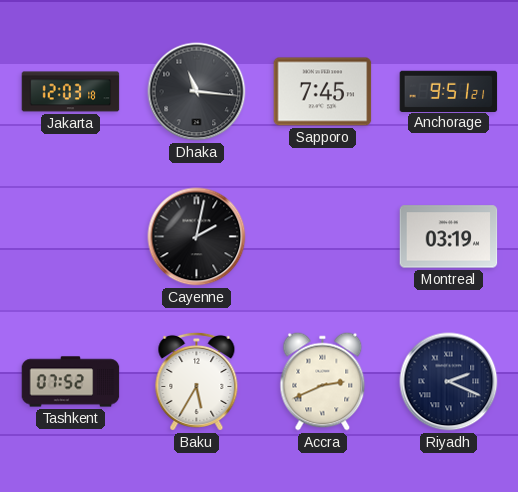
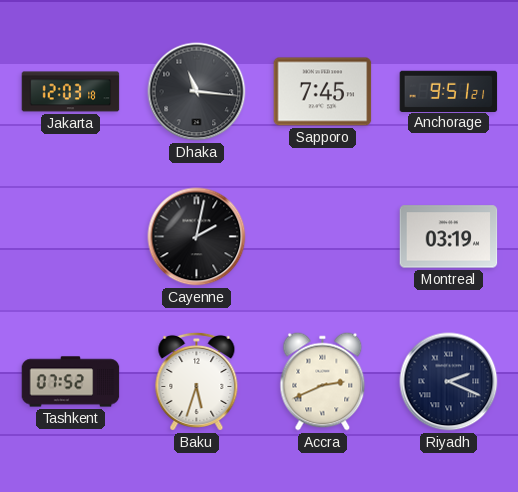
Baku: 5:35 -> 5:33 (197, 381)
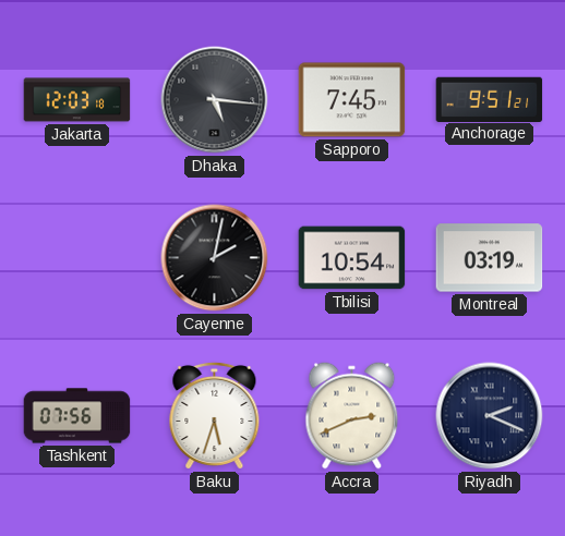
Dhaka: 11:16 -> 5:16 (215, 100)
Tbilisi: none -> 10:54 (352, 258)
Tashkent: 07:52 -> 07:56 (77, 416)
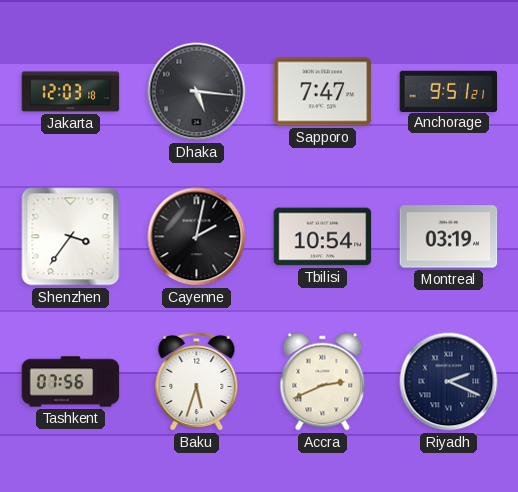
Sapporo: 7:45 -> 7:47 (323, 92)
Shenzhen: none -> 3:36 (71, 237)
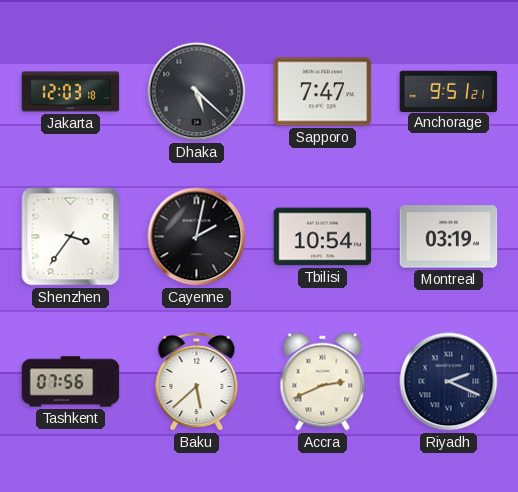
Dhaka: 5:16 -> 5:22 (197, 92)
Baku: 5:33 -> 5:38 (197, 381)
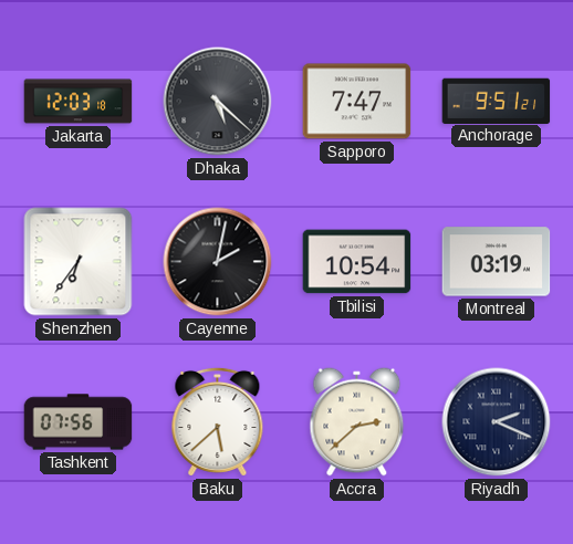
Shenzhen: 3:36 -> 6:36 (79, 262)
Accra: 2:41 -> 2:38 (357, 422)
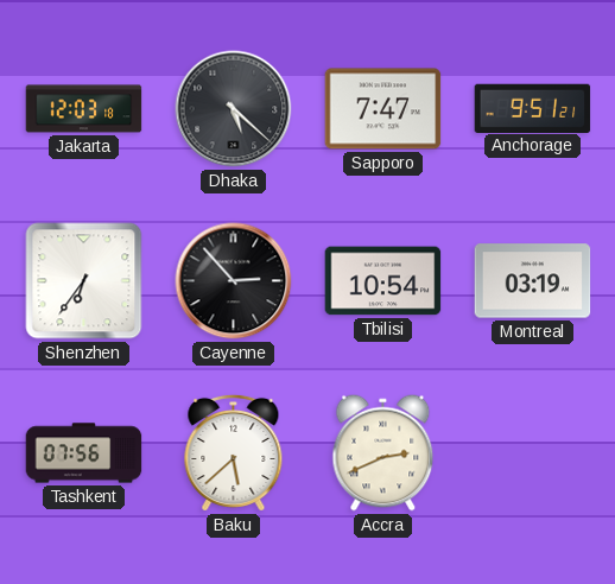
Cayenne: 2:02 -> 2:53 (234, 281)
Accra: 2:38 -> 2:41 (383, 453)
Riyadh: 2:19 -> none (497, 422)
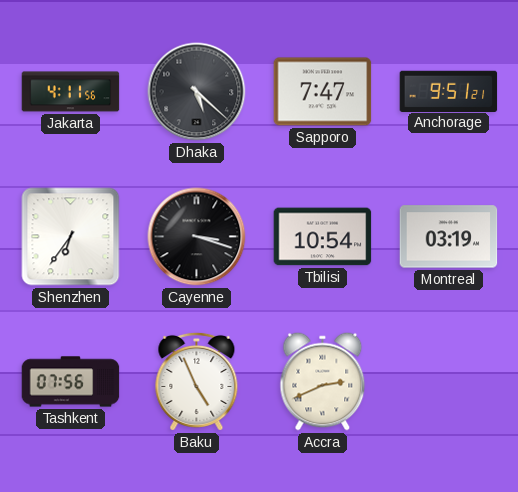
Jakarta: 12:03 -> 4:11 (71, 92)
Cayenne: 2:53 -> 3:18 (197, 237)
Baku: 5:38 -> 4:56 (197, 381)
